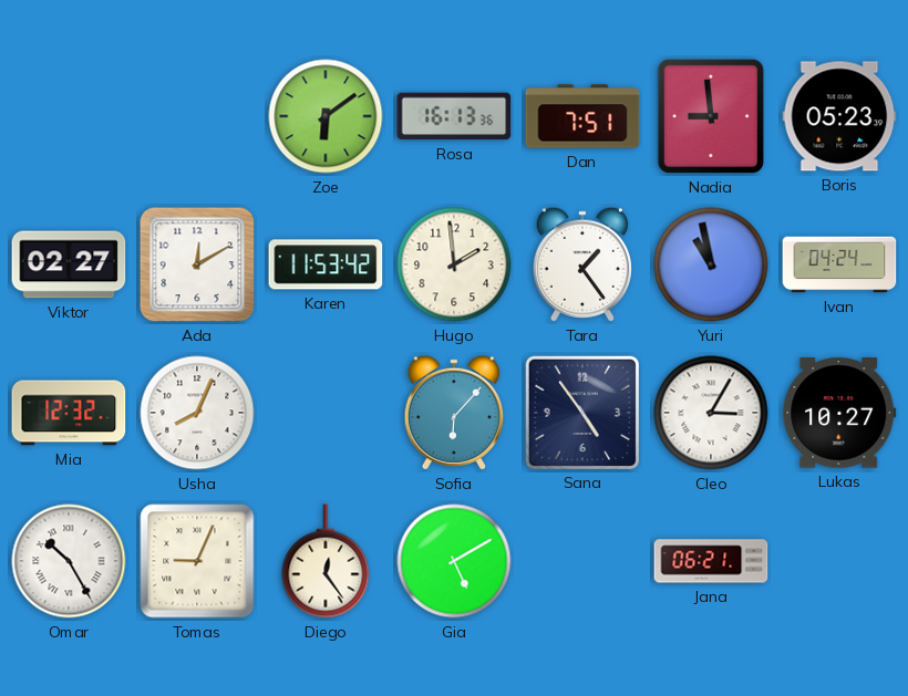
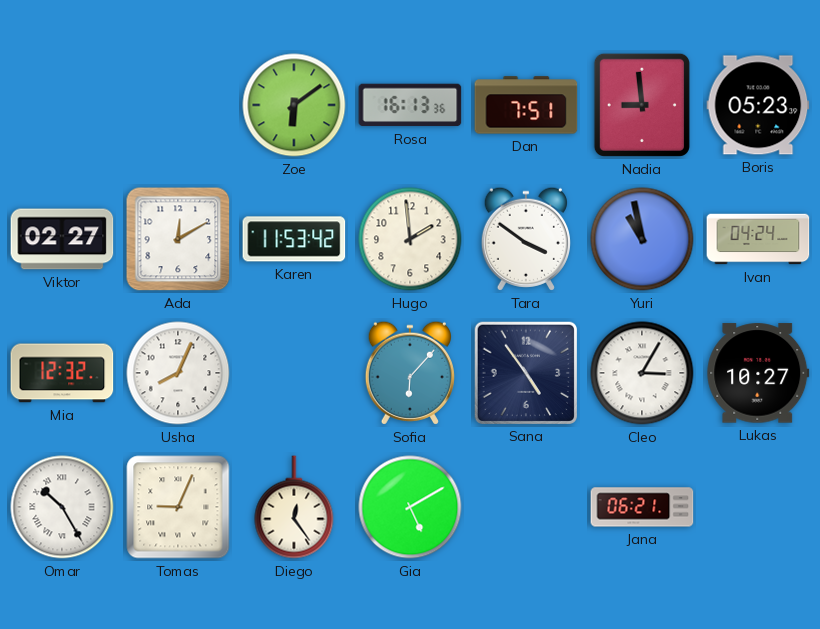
Tara: 1:24 -> 3:51 (526, 239)
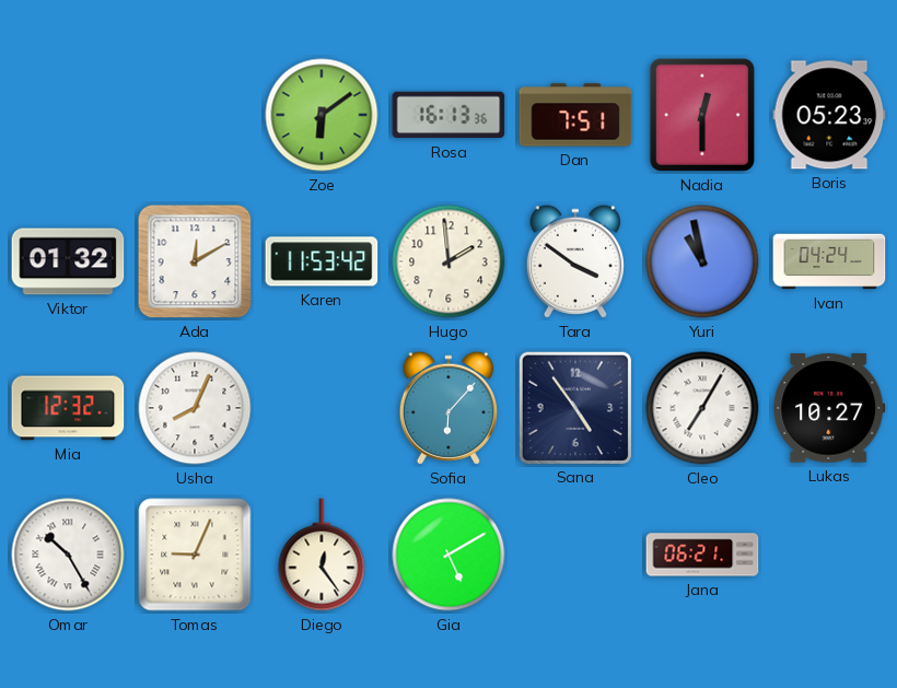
Nadia: 8:59 -> 12:30 (702, 115)
Viktor: 02:27 -> 01:32 (68, 261)
Cleo: 3:05 -> 7:05 (702, 408)
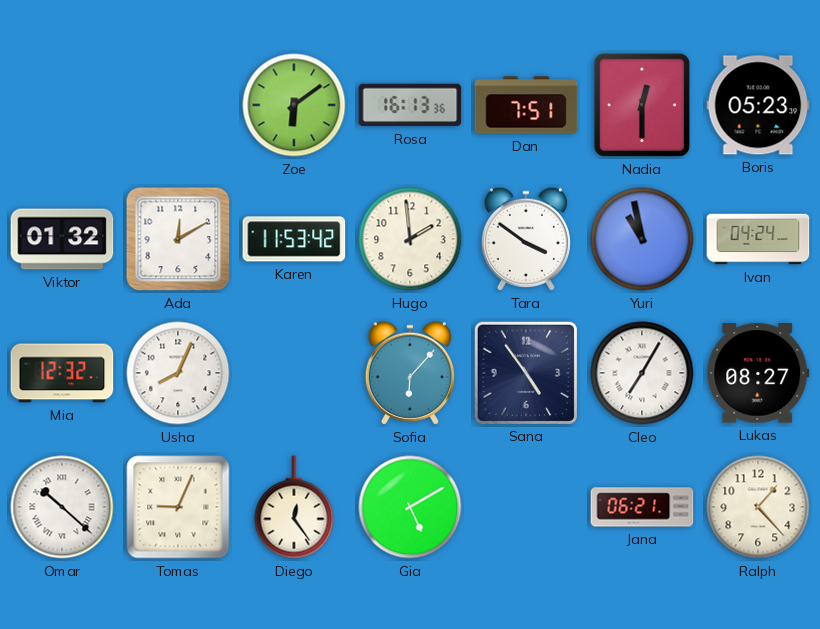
Lukas: 10:27 -> 08:27 (758, 373)
Omar: 10:25 -> 10:22 (62, 507)
Ralph: none -> 1:23 (758, 507)
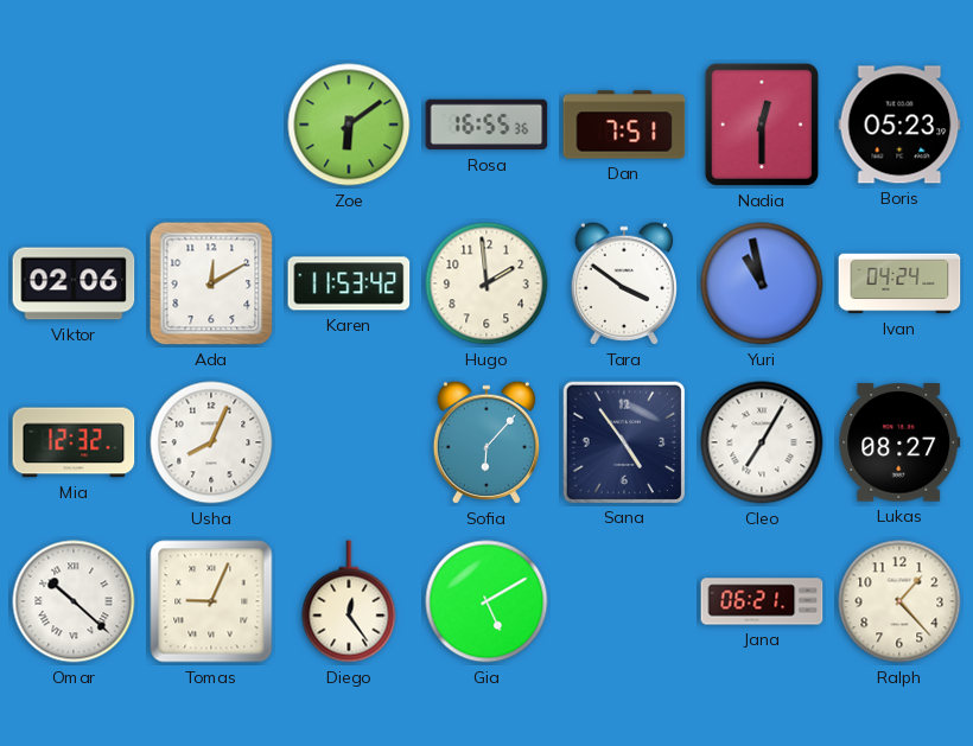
Rosa: 16:13 -> 16:55 (486, 125)
Viktor: 01:32 -> 02:06 (74, 283)
